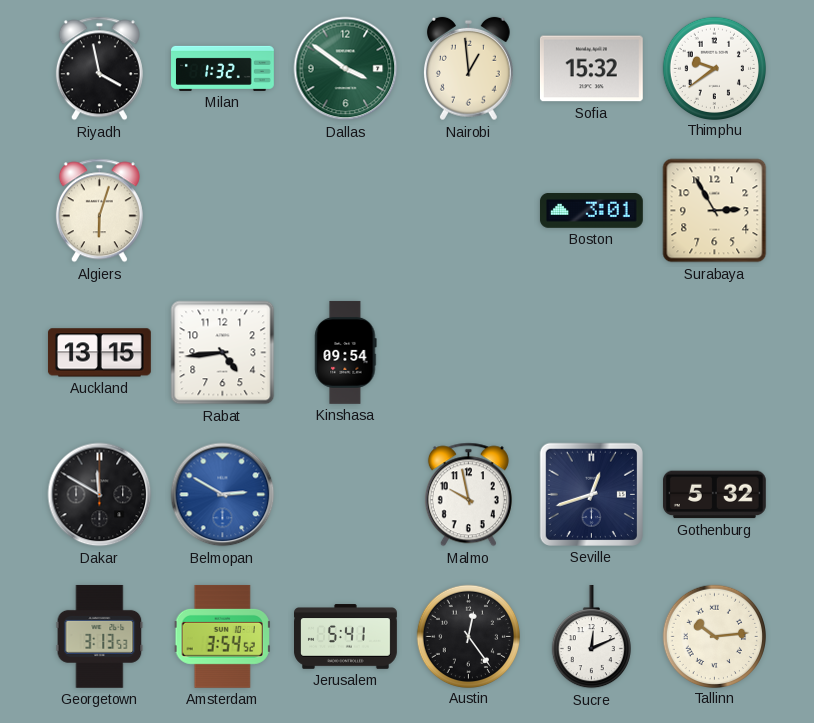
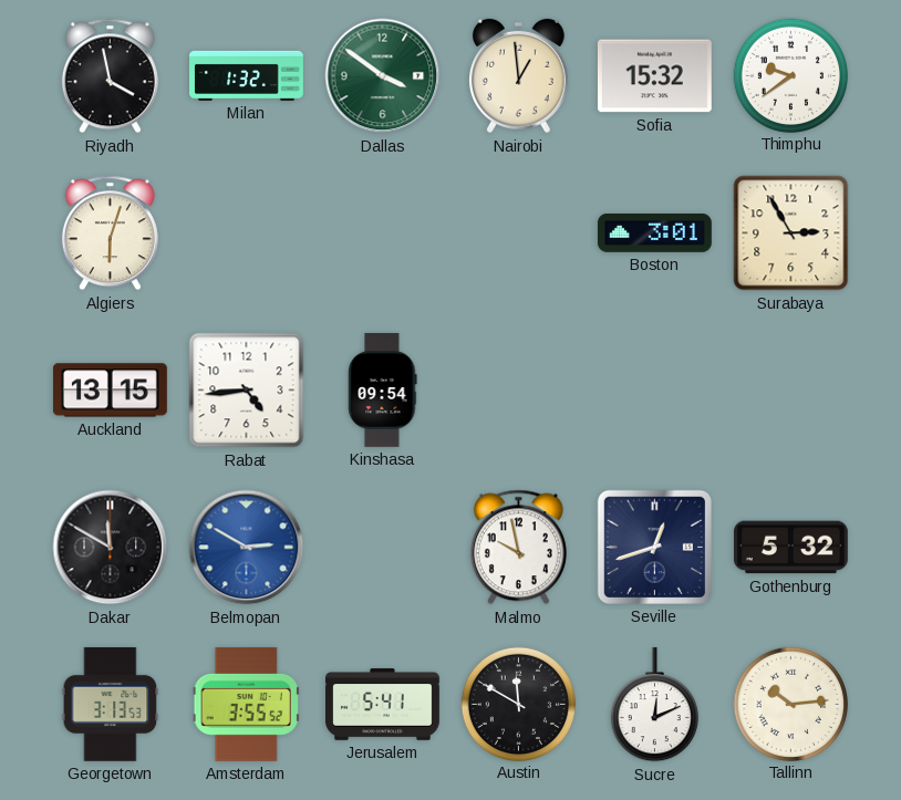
Amsterdam: 3:54 -> 3:55 (246, 704)
Austin: 12:24 -> 11:50 (518, 704)
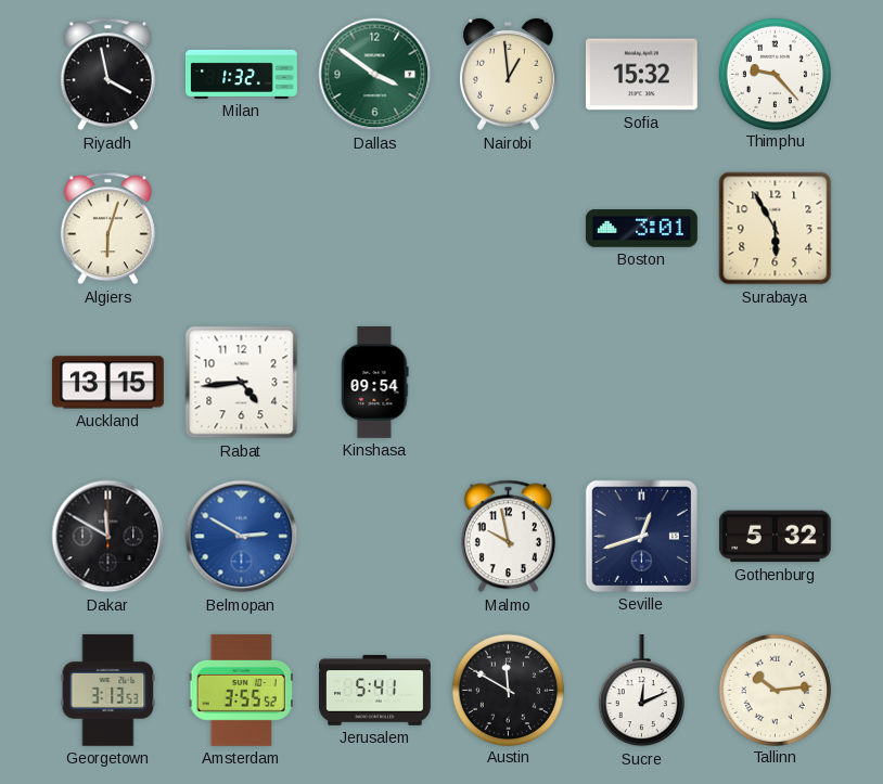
Thimphu: 9:39 -> 9:23 (775, 74)
Surabaya: 2:55 -> 5:55 (776, 229)
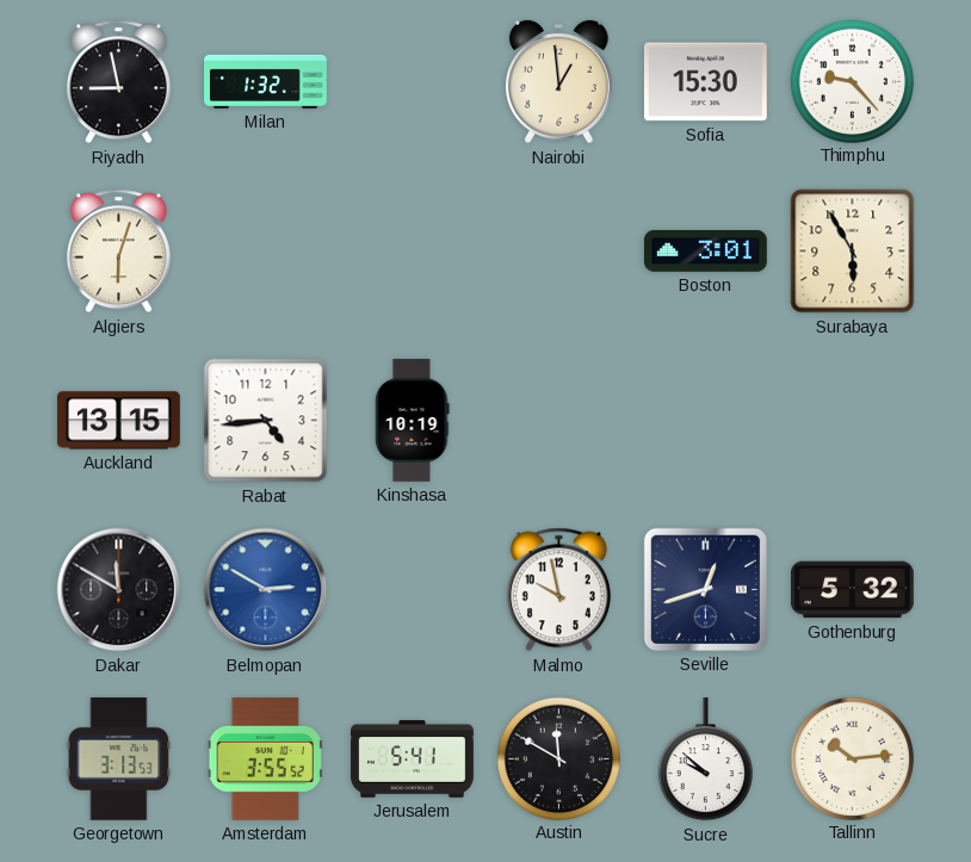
Riyadh: 3:58 -> 8:58 (118, 82)
Dallas: 3:51 -> none (375, 75)
Sofia: 15:32 -> 15:30 (705, 82)
Kinshasa: 09:54 -> 10:19 (413, 420)
Sucre: 12:11 -> 9:52 (705, 759)
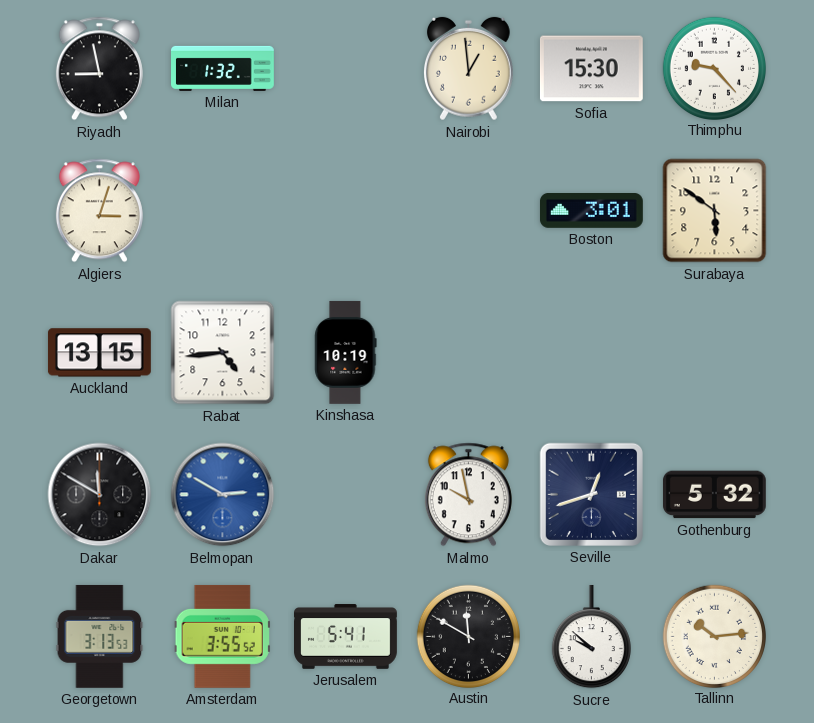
Algiers: 6:03 -> 3:03 (99, 211)
Surabaya: 5:55 -> 5:51 (715, 211)
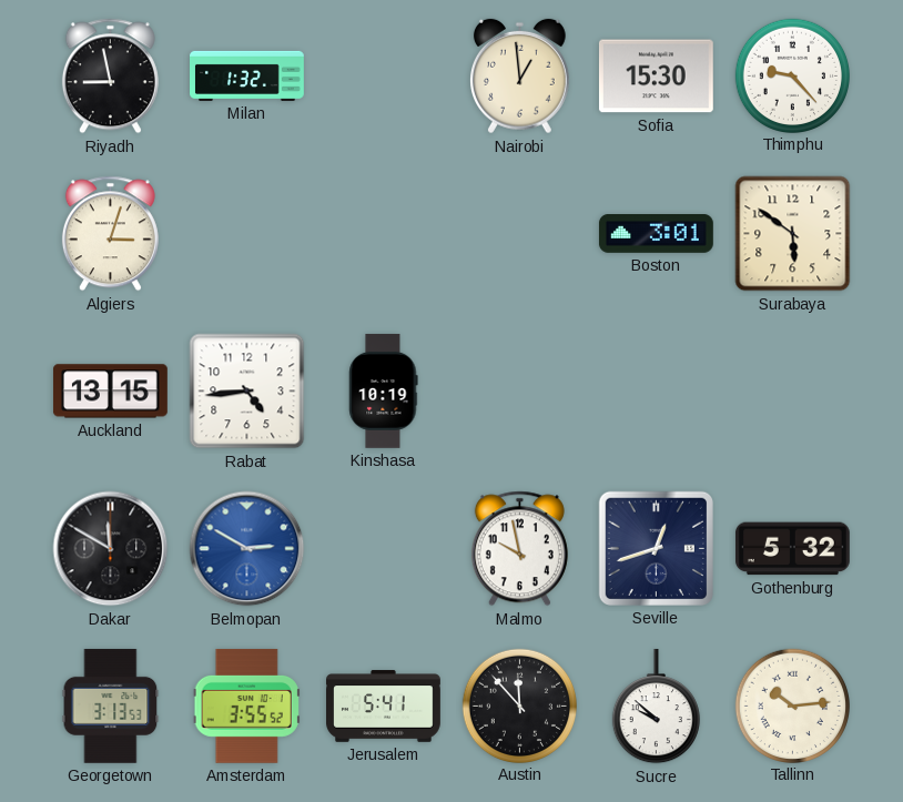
Austin: 11:50 -> 11:53 (519, 705)
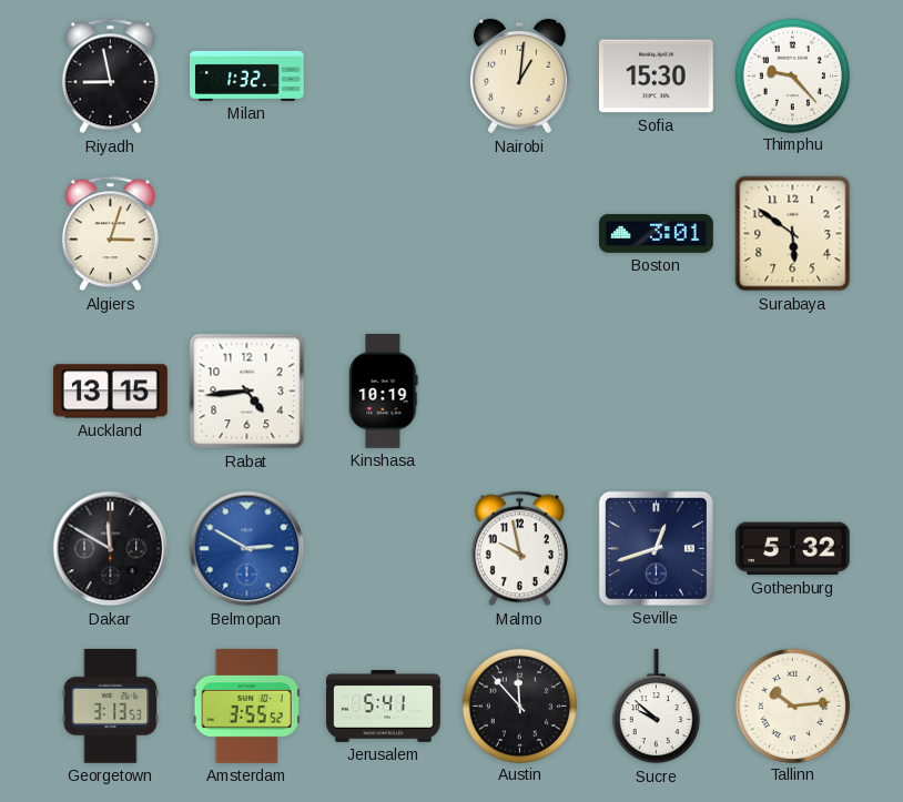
Nairobi: 12:59 -> 1:01 (520, 77)
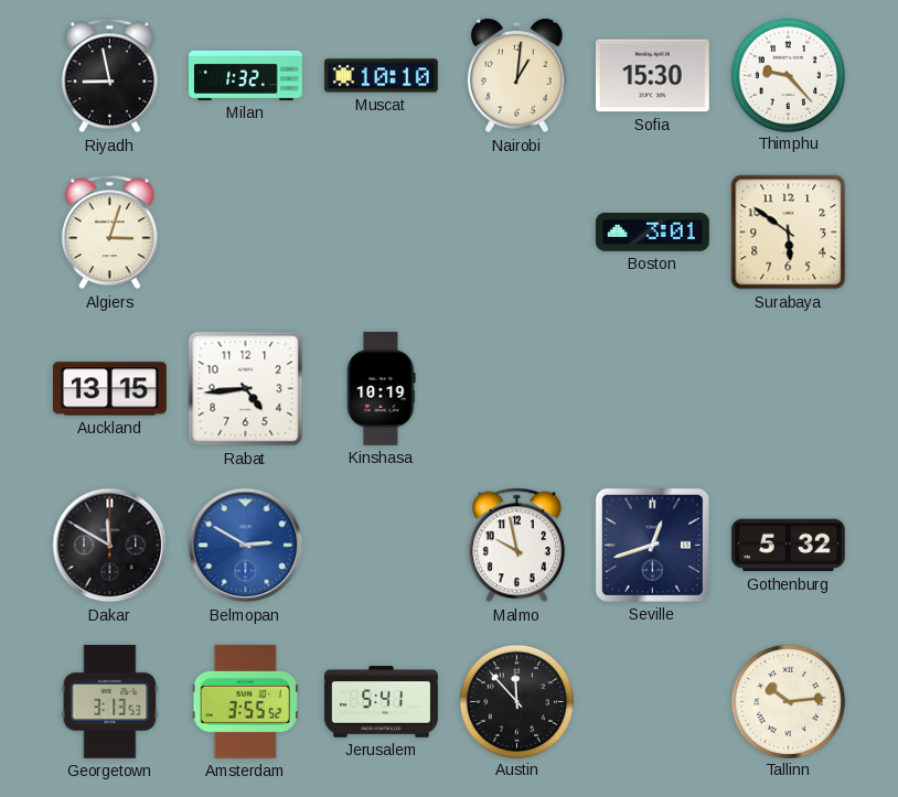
Muscat: none -> 10:10 (381, 76)
Sucre: 9:52 -> none (656, 707)
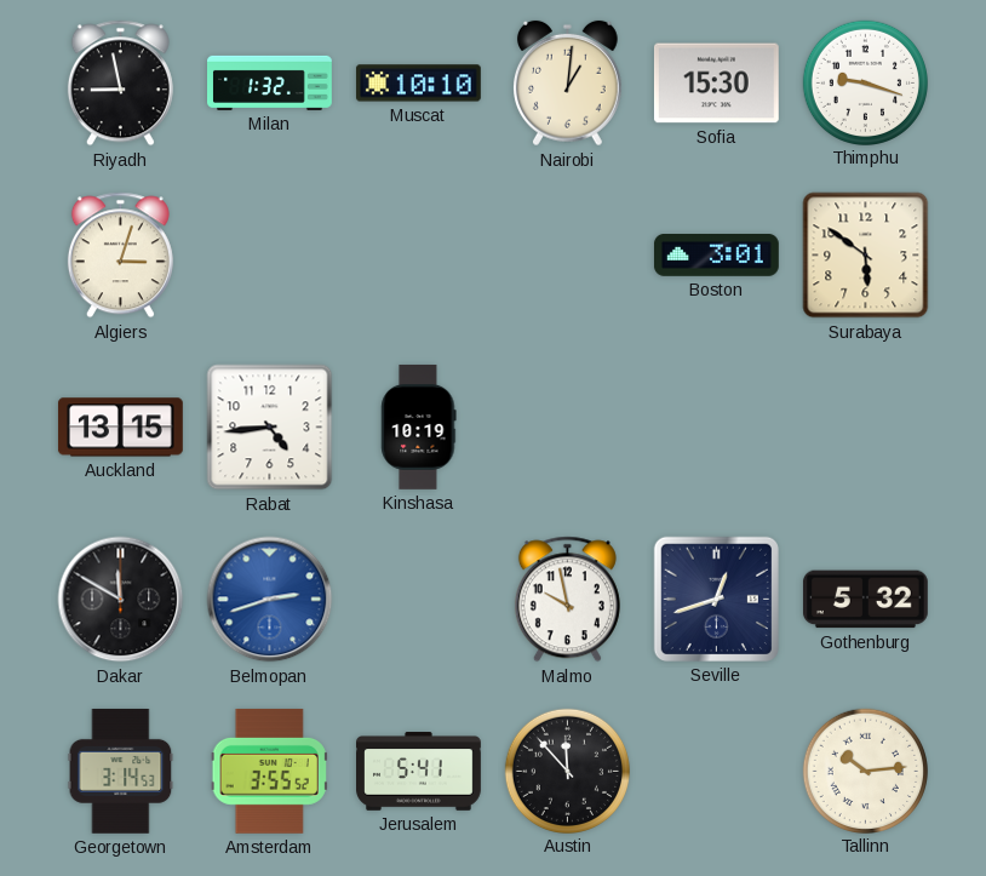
Thimphu: 9:23 -> 9:18 (865, 82)
Belmopan: 2:50 -> 2:42 (270, 600)
Georgetown: 3:13 -> 3:14 (121, 771)
